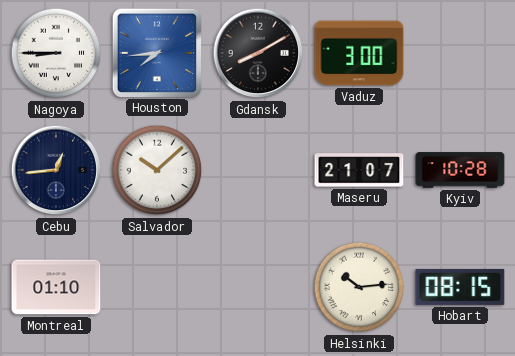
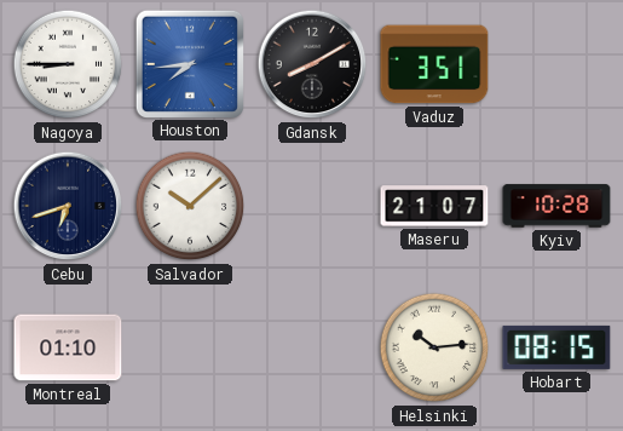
Vaduz: 3:00 -> 3:51 (434, 64)
Cebu: 12:44 -> 6:42 (68, 206)
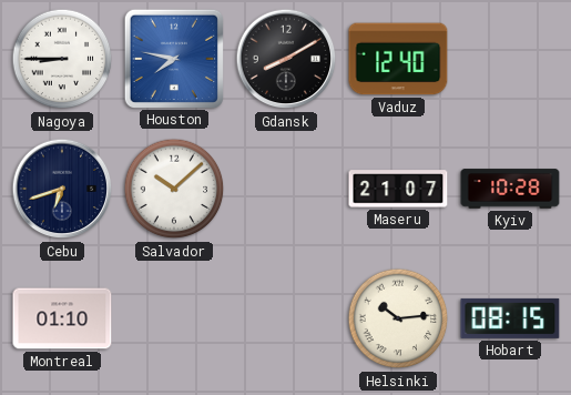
Houston: 7:44 -> 7:47 (173, 58)
Vaduz: 3:51 -> 12:40 (398, 59)
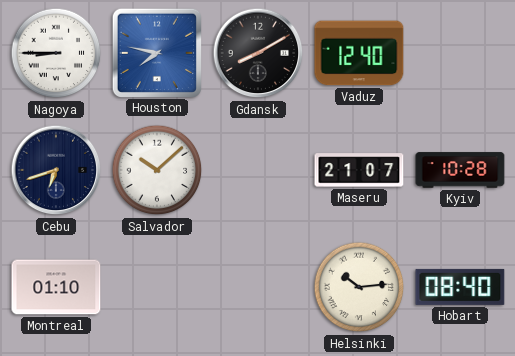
Hobart: 08:15 -> 08:40 (460, 287)
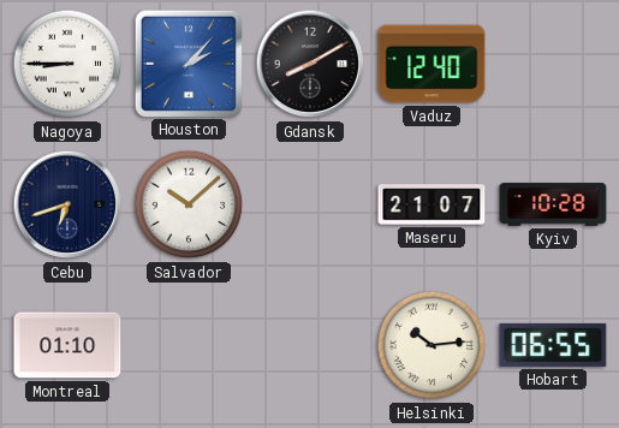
Houston: 7:47 -> 2:07 (188, 63)
Hobart: 08:40 -> 06:55 (553, 345)
